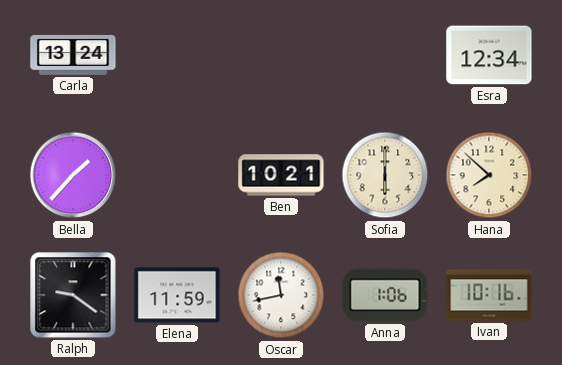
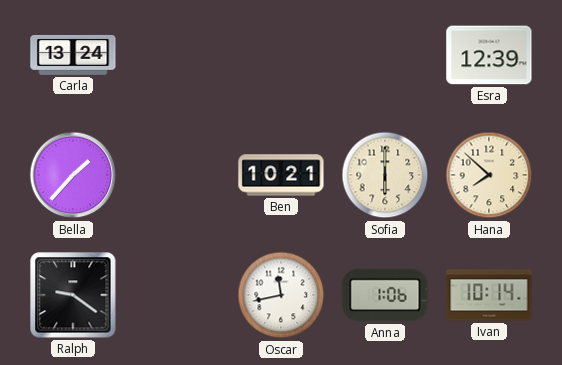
Esra: 12:34 -> 12:39 (489, 55)
Elena: 11:59 -> none (177, 295)
Ivan: 10:16 -> 10:14 (489, 295)
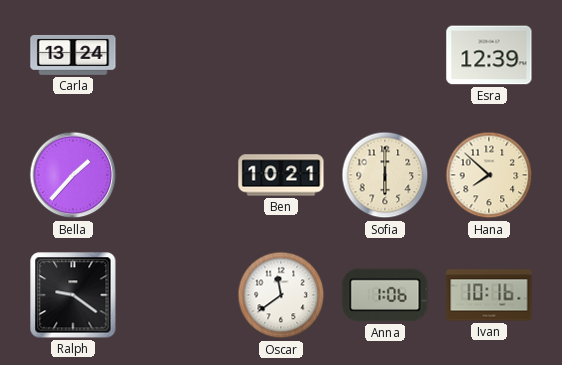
Oscar: 11:43 -> 11:39 (281, 295)
Ivan: 10:14 -> 10:16 (489, 295)
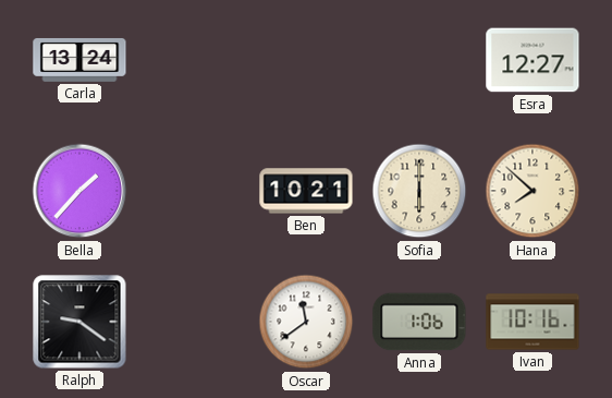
Esra: 12:39 -> 12:27 (533, 60)
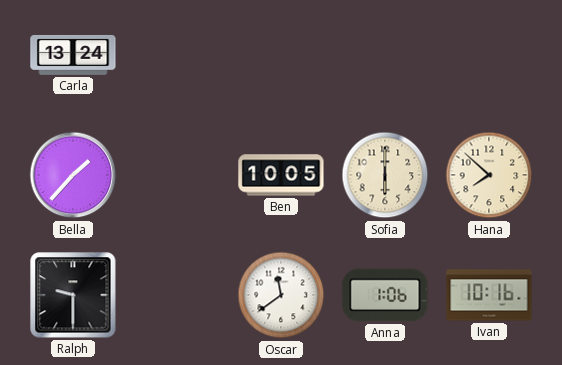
Esra: 12:27 -> none (533, 60)
Ben: 10:21 -> 10:05 (281, 175)
Ralph: 9:21 -> 9:30 (73, 295)
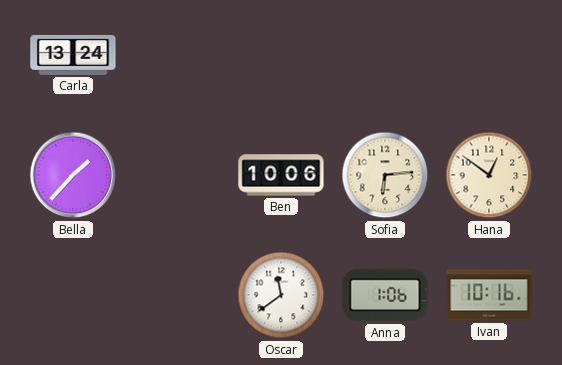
Ben: 10:05 -> 10:06 (281, 175)
Sofia: 6:00 -> 6:14 (385, 175)
Hana: 7:52 -> 12:51 (489, 175)
Ralph: 9:30 -> none (73, 295)
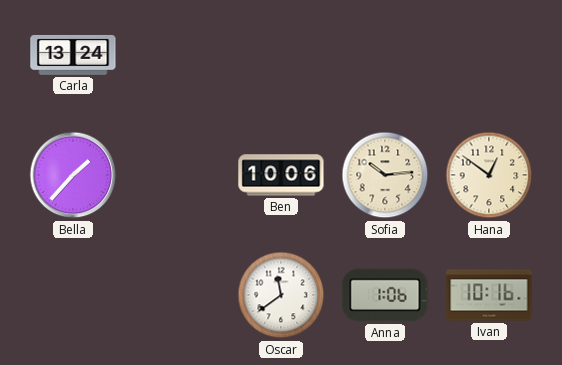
Sofia: 6:14 -> 10:14 (385, 175)
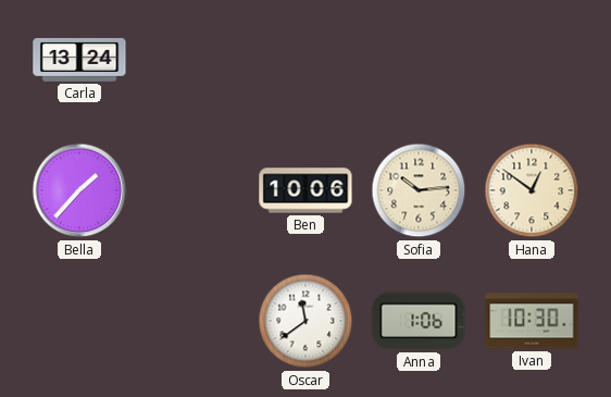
Ivan: 10:16 -> 10:30 (532, 321)
